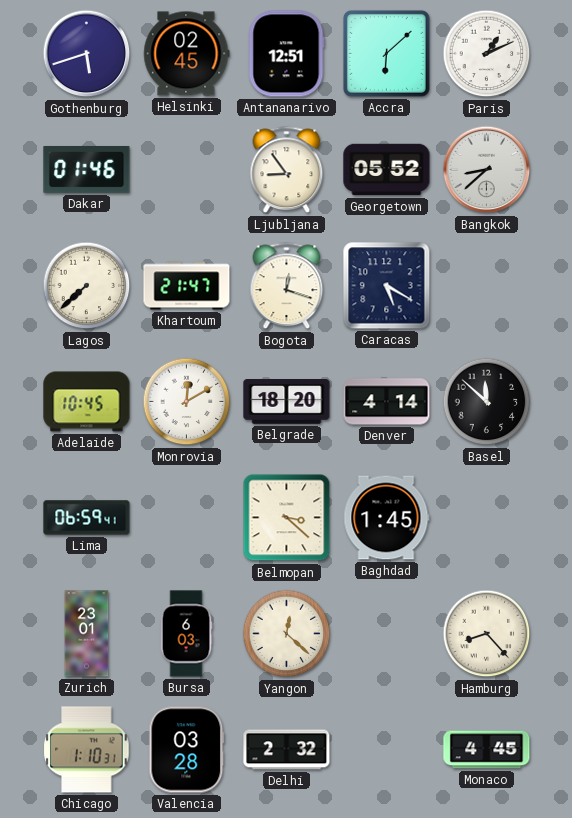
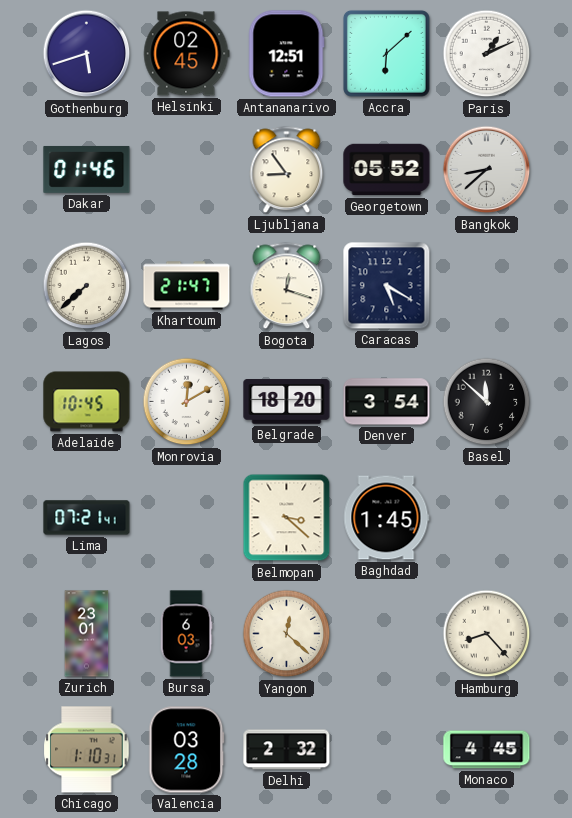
Denver: 4:14 -> 3:54 (387, 402)
Lima: 06:59 -> 07:21 (87, 518)
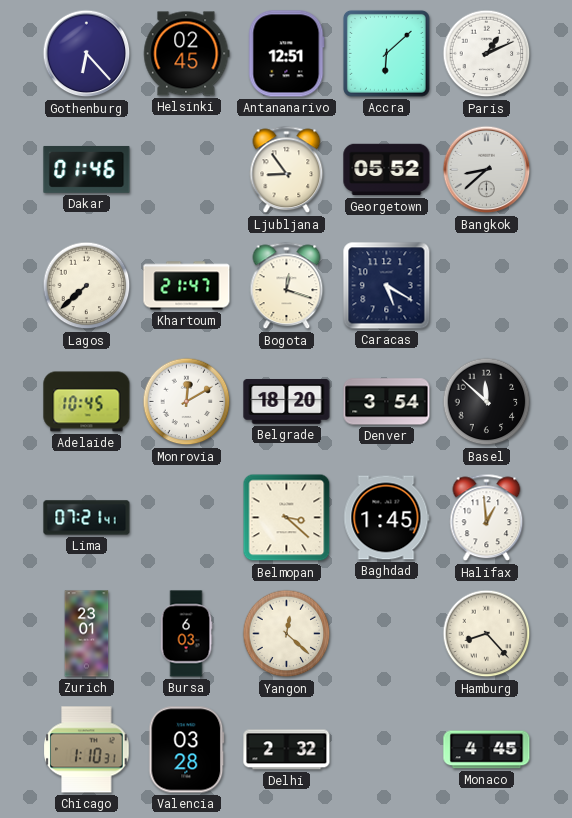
Gothenburg: 5:42 -> 6:23 (87, 54)
Halifax: none -> 12:59 (487, 518)
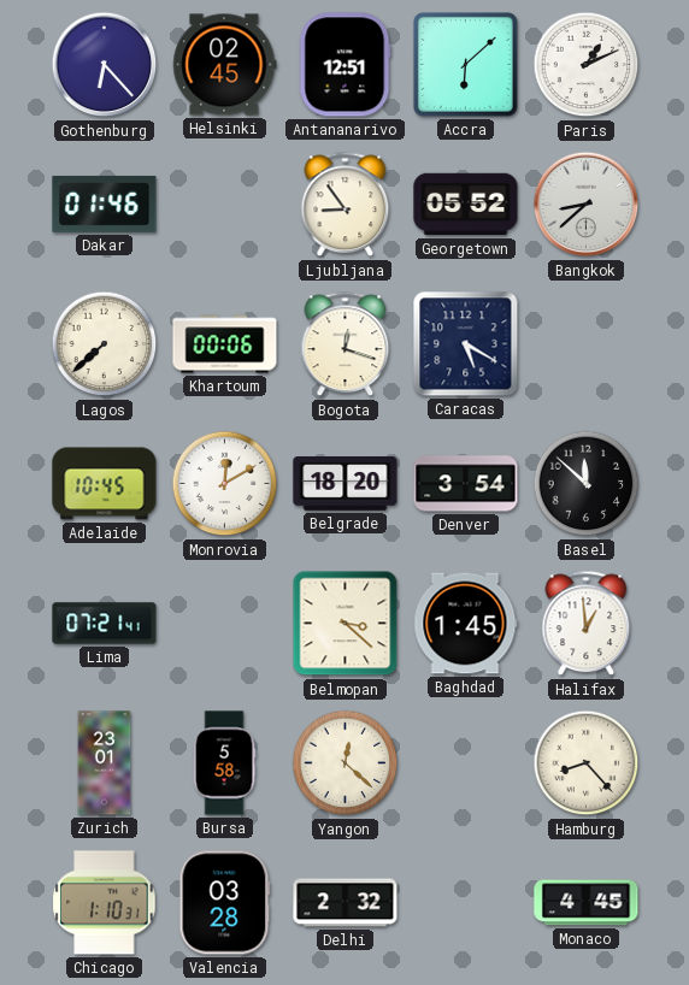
Khartoum: 21:47 -> 00:06 (225, 344)
Bursa: 6:03 -> 5:58 (224, 763)
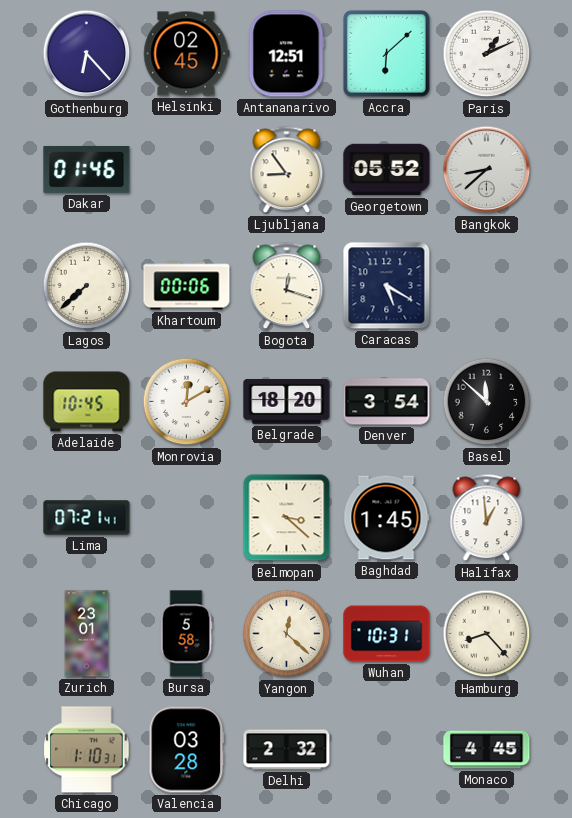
Wuhan: none -> 10:31 (387, 634)
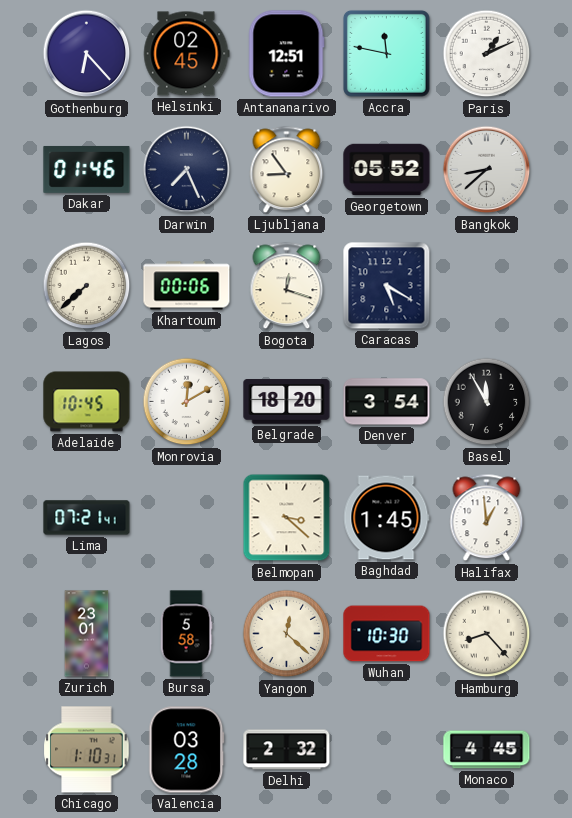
Accra: 6:08 -> 11:47 (386, 53)
Darwin: none -> 7:26 (187, 170)
Basel: 11:52 -> 11:55 (487, 402)
Wuhan: 10:31 -> 10:30 (387, 634)
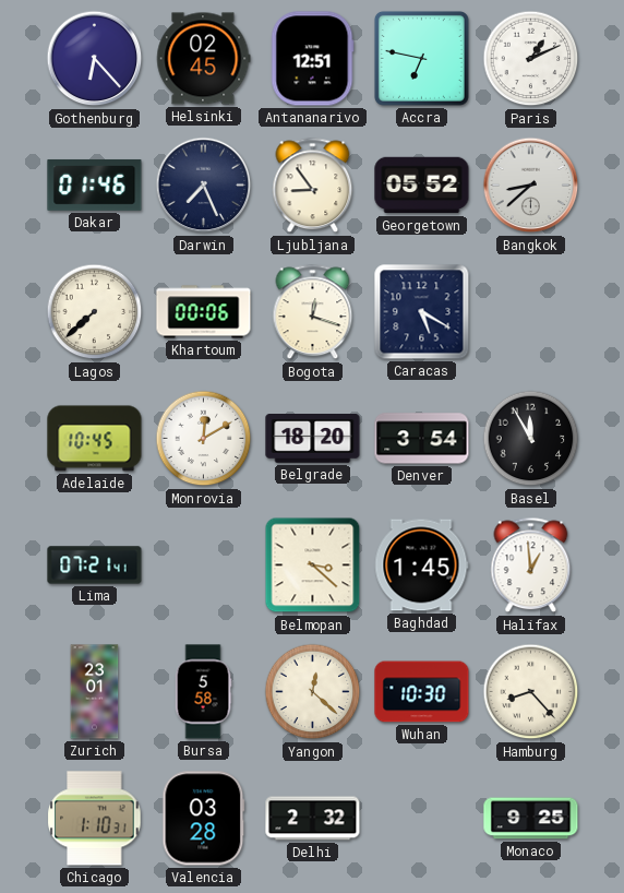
Accra: 11:47 -> 6:47 (421, 58)
Monaco: 4:45 -> 9:25 (531, 819)
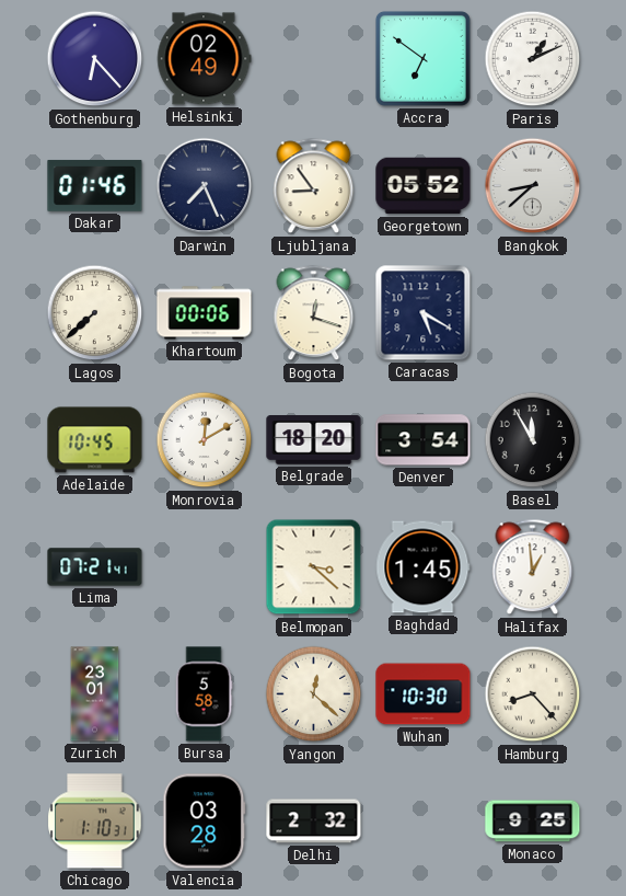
Helsinki: 02:45 -> 02:49 (205, 59)
Antananarivo: 12:51 -> none (313, 59)
Accra: 6:47 -> 6:51 (422, 58)
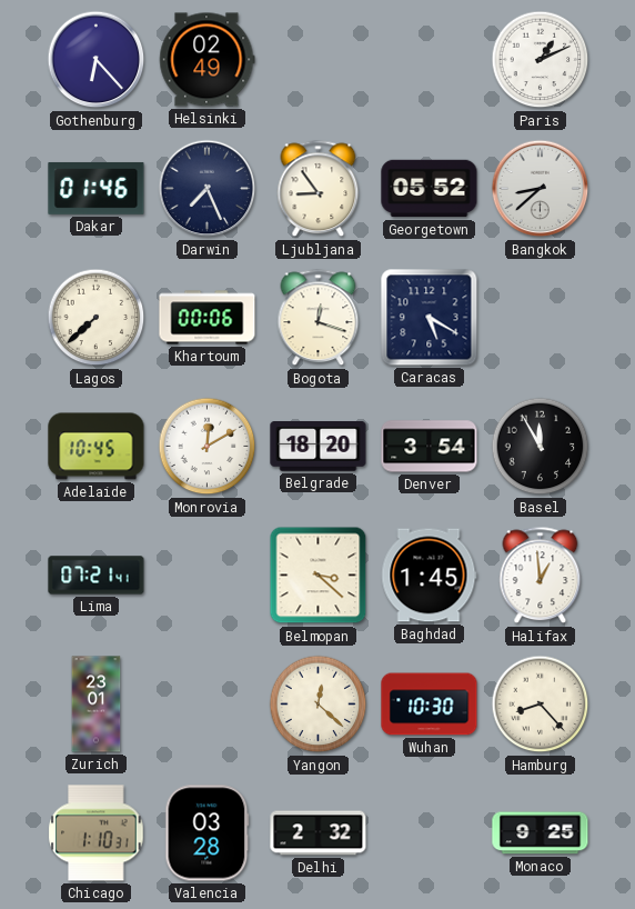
Accra: 6:51 -> none (422, 58)
Bursa: 5:58 -> none (204, 694)
